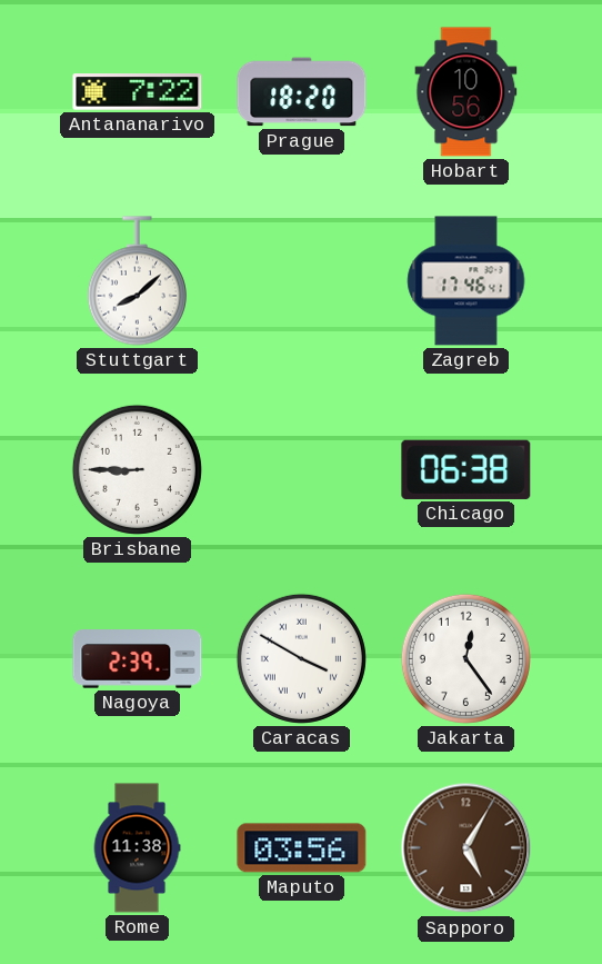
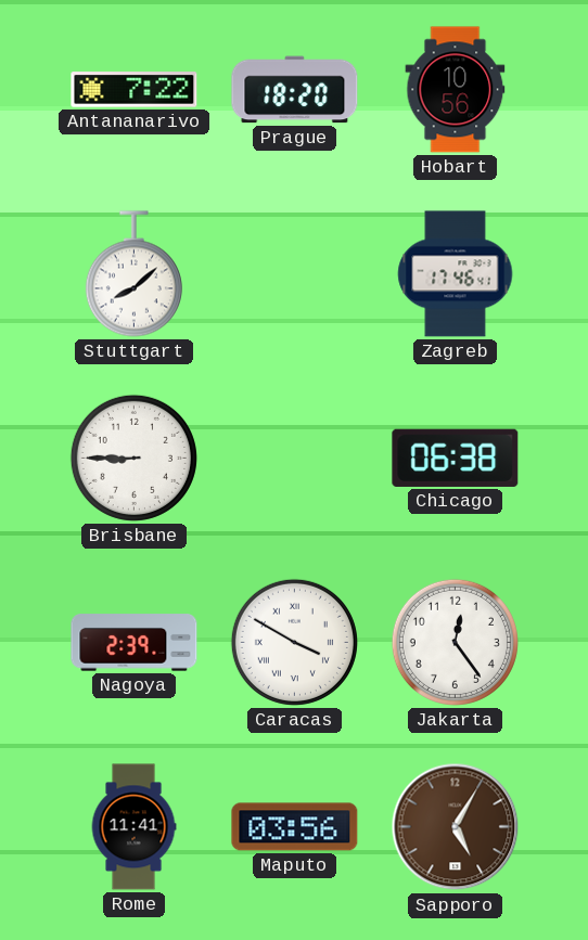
Rome: 11:38 -> 11:41 (133, 827)
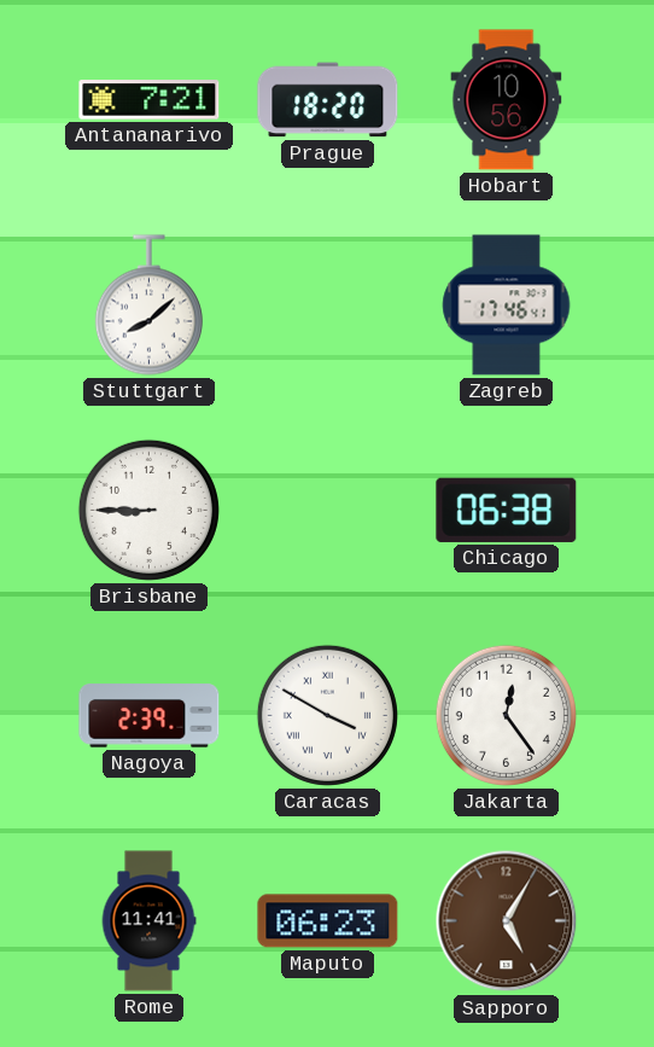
Antananarivo: 7:22 -> 7:21 (150, 100)
Maputo: 03:56 -> 06:23 (328, 921)
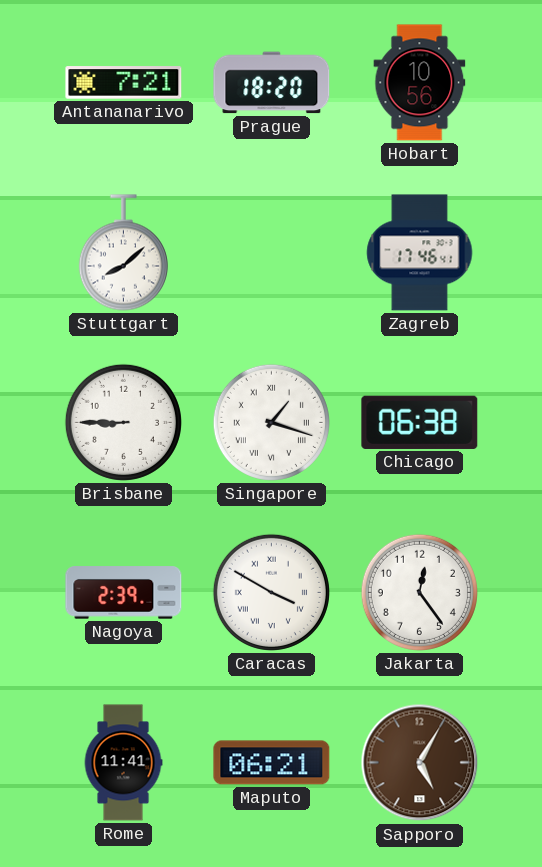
Singapore: none -> 1:18 (271, 422)
Maputo: 06:23 -> 06:21 (272, 763)
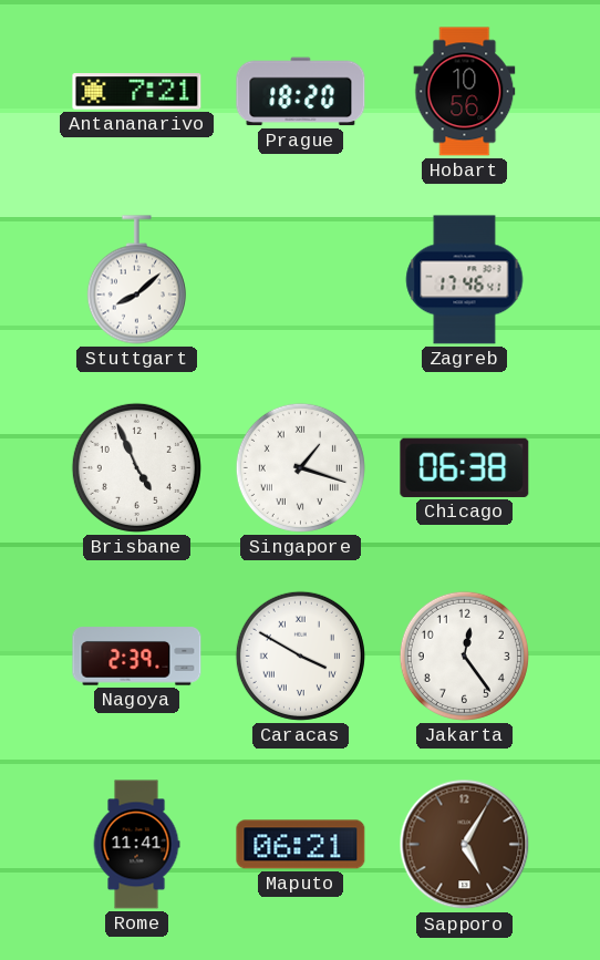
Brisbane: 8:45 -> 4:56 (136, 467)
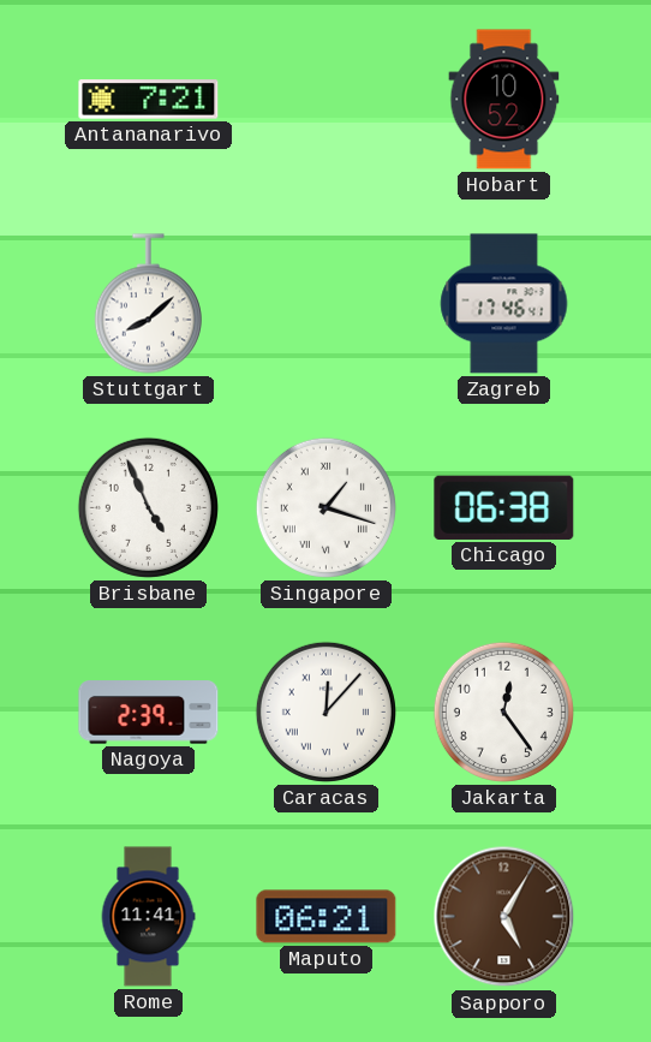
Prague: 18:20 -> none (301, 92)
Hobart: 10:56 -> 10:52 (504, 100)
Caracas: 3:50 -> 12:07 (325, 711)
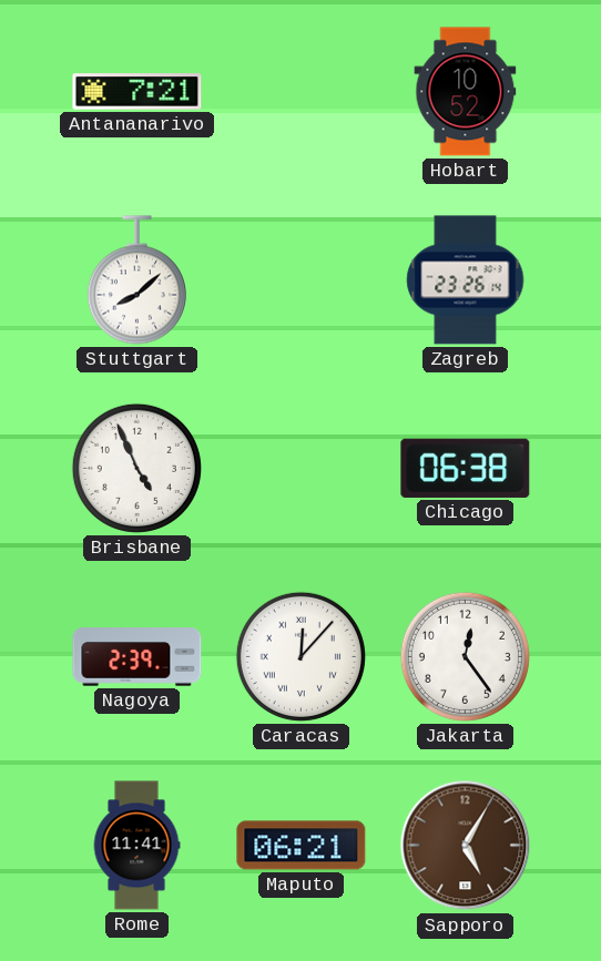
Zagreb: 17:46 -> 23:26 (466, 280)
Singapore: 1:18 -> none (325, 507)
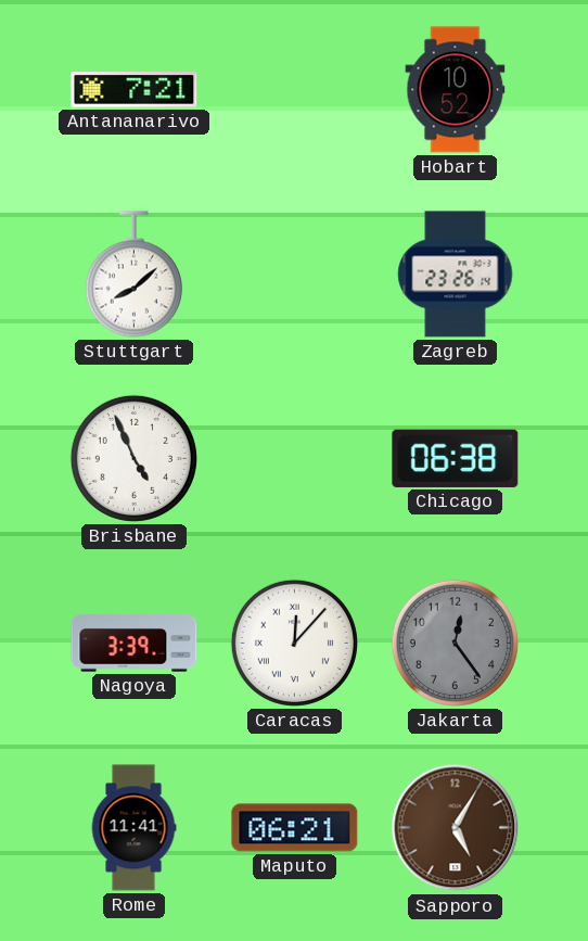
Nagoya: 2:39 -> 3:39 (135, 644)
Jakarta dial: white -> grey (455, 643)
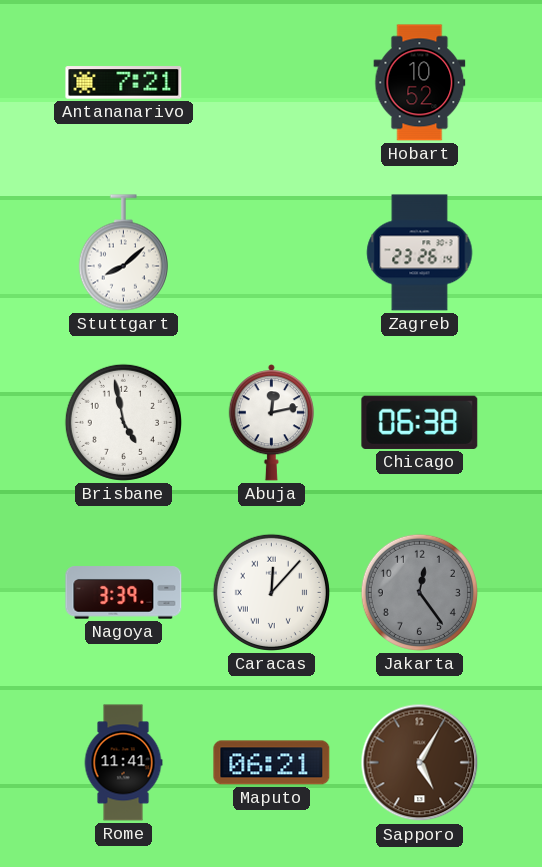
Brisbane: 4:56 -> 4:58 (123, 422)
Abuja: none -> 12:13 (271, 423)
